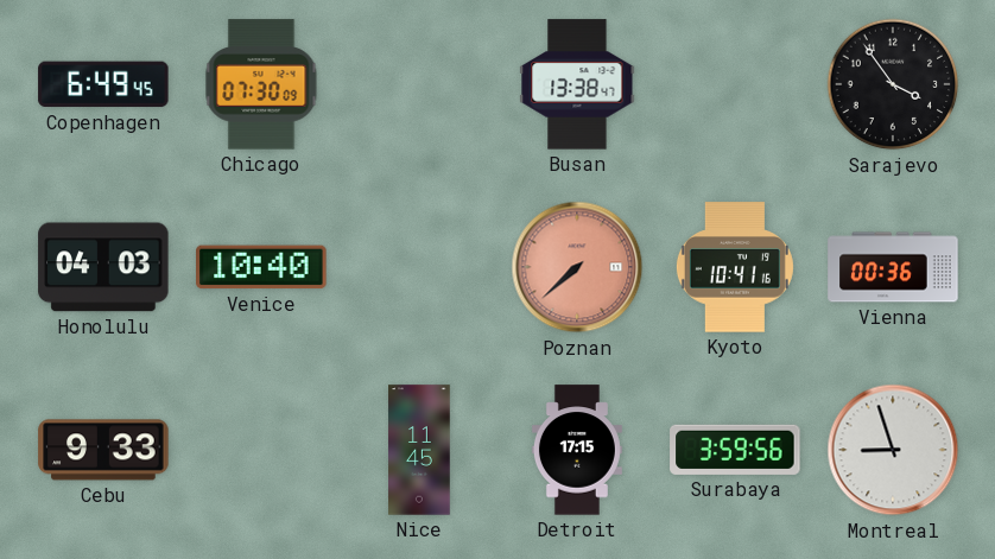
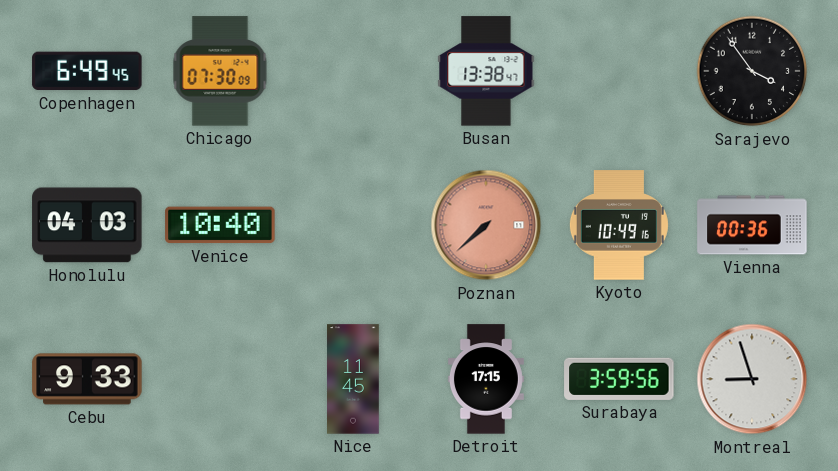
Kyoto: 10:41 -> 10:49 (619, 225)
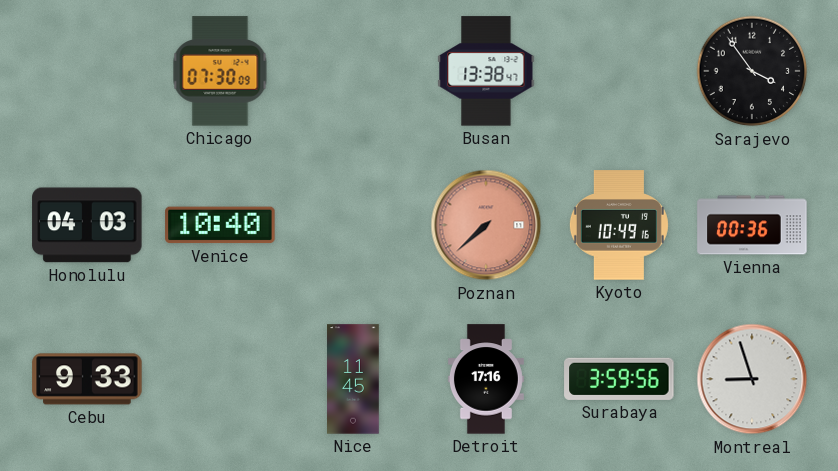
Copenhagen: 6:49 -> none (87, 71)
Detroit: 17:15 -> 17:16 (486, 379)
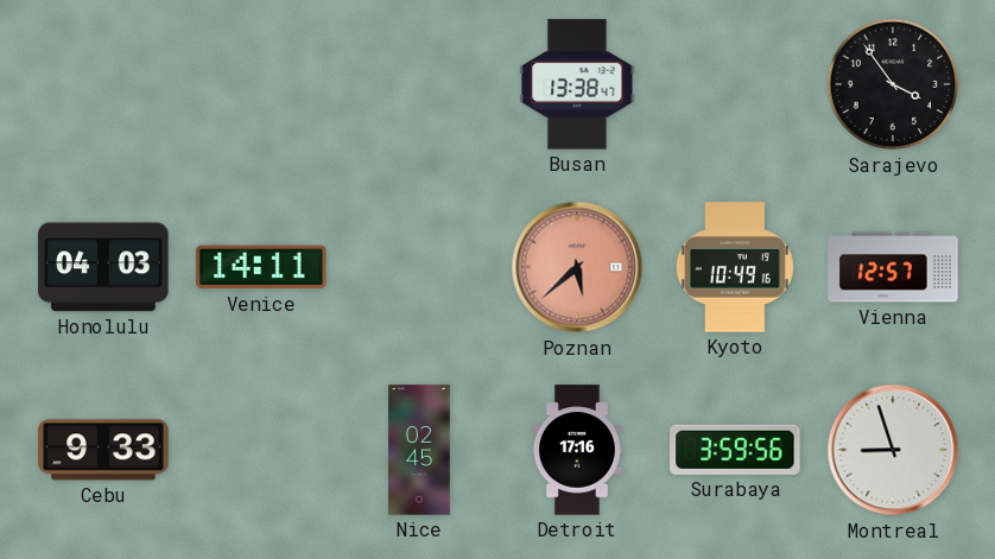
Chicago: 07:30 -> none (220, 71)
Venice: 10:40 -> 14:11 (261, 267)
Poznan: 7:38 -> 5:38 (577, 267)
Vienna: 00:36 -> 12:57 (893, 267)
Nice: 11:45 -> 02:45 (419, 450)
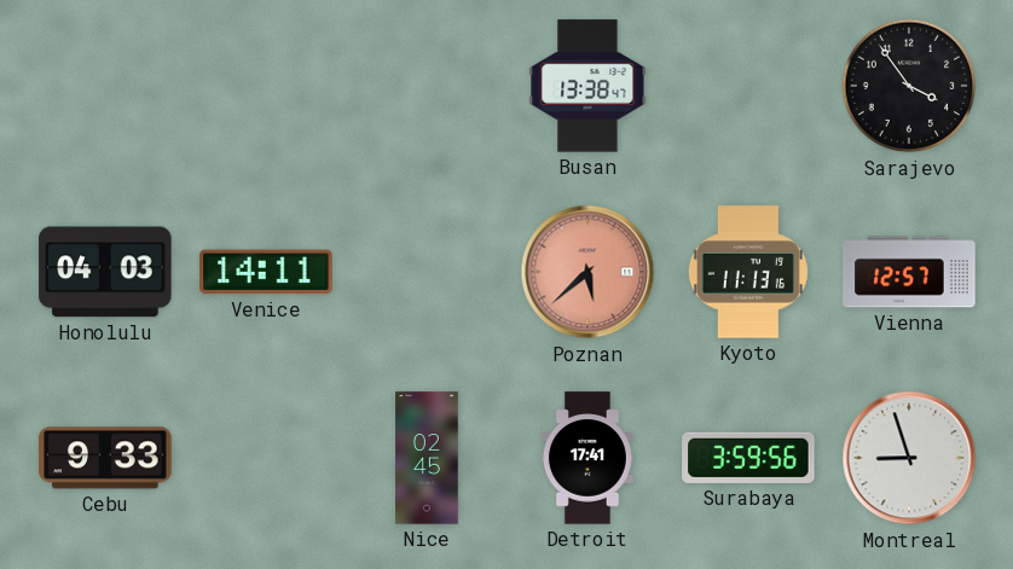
Kyoto: 10:49 -> 11:13 (748, 272)
Detroit: 17:16 -> 17:41 (587, 458)
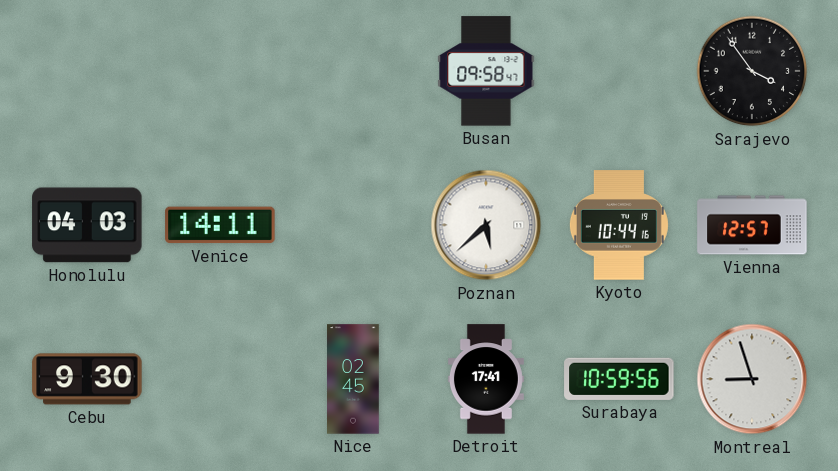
Busan: 13:38 -> 09:58 (486, 71)
Poznan dial: salmon -> white (486, 225)
Kyoto: 11:13 -> 10:44 (619, 225)
Cebu: 9:33 -> 9:30 (87, 379)
Surabaya: 3:59 -> 10:59 (619, 379)
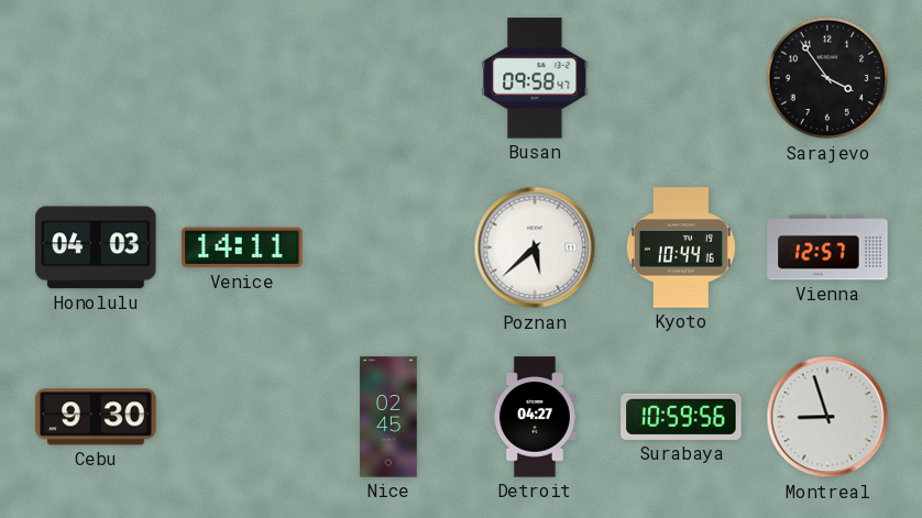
Detroit: 17:41 -> 04:27 (535, 417)
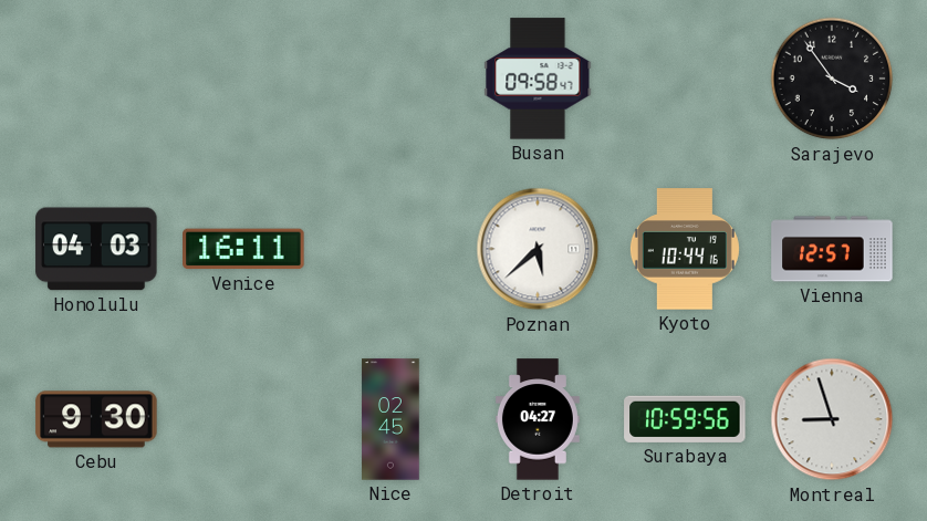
Venice: 14:11 -> 16:11 (243, 249)
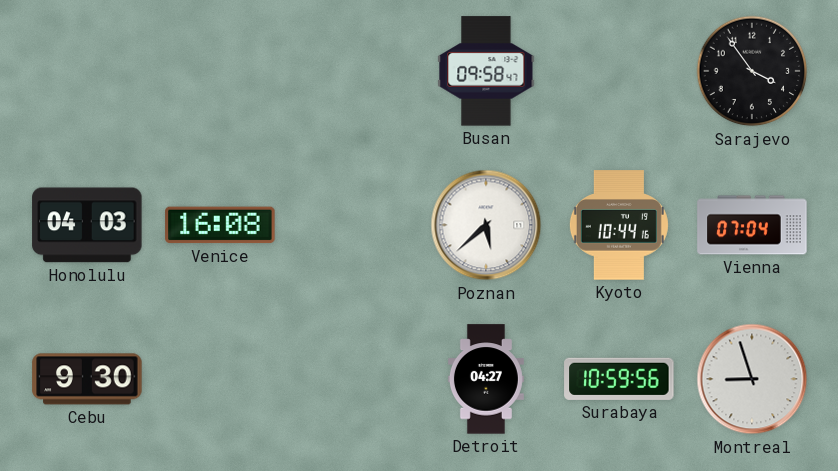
Venice: 16:11 -> 16:08 (220, 225)
Vienna: 12:57 -> 07:04 (752, 225)
Nice: 02:45 -> none (390, 419)
